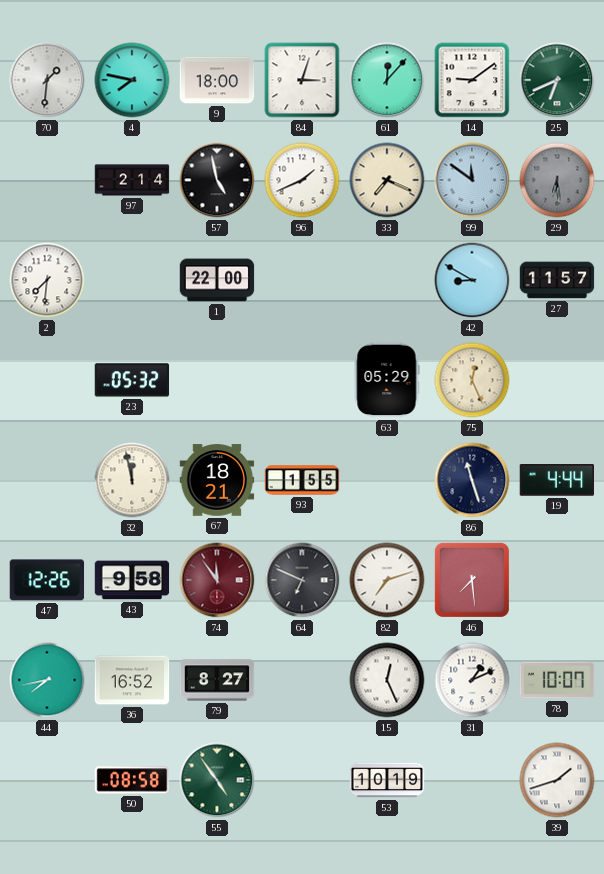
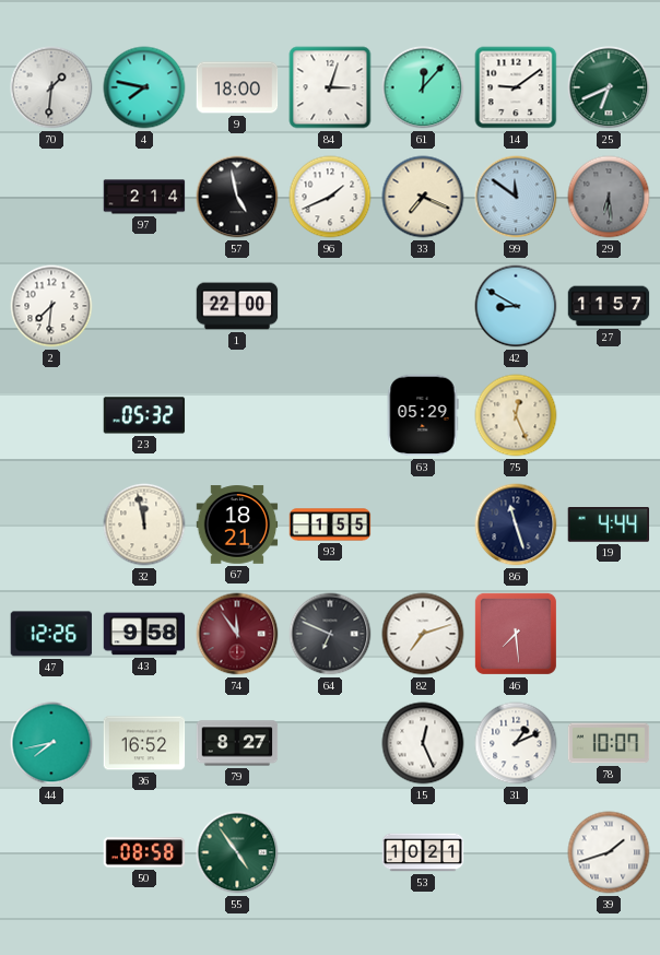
53: 10:19 -> 10:21 (423, 852)
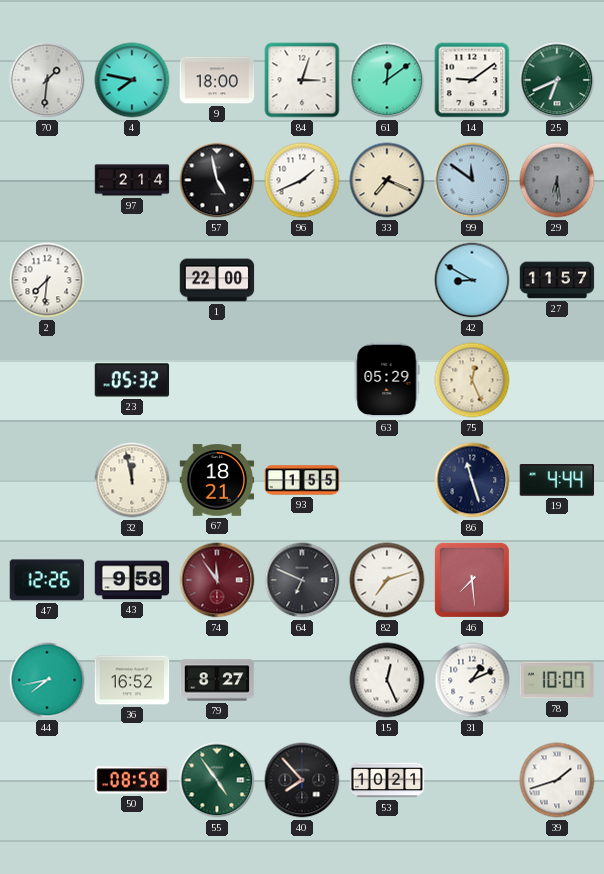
61: 12:07 -> 12:09 (387, 80)
40: none -> 7:53 (302, 780)
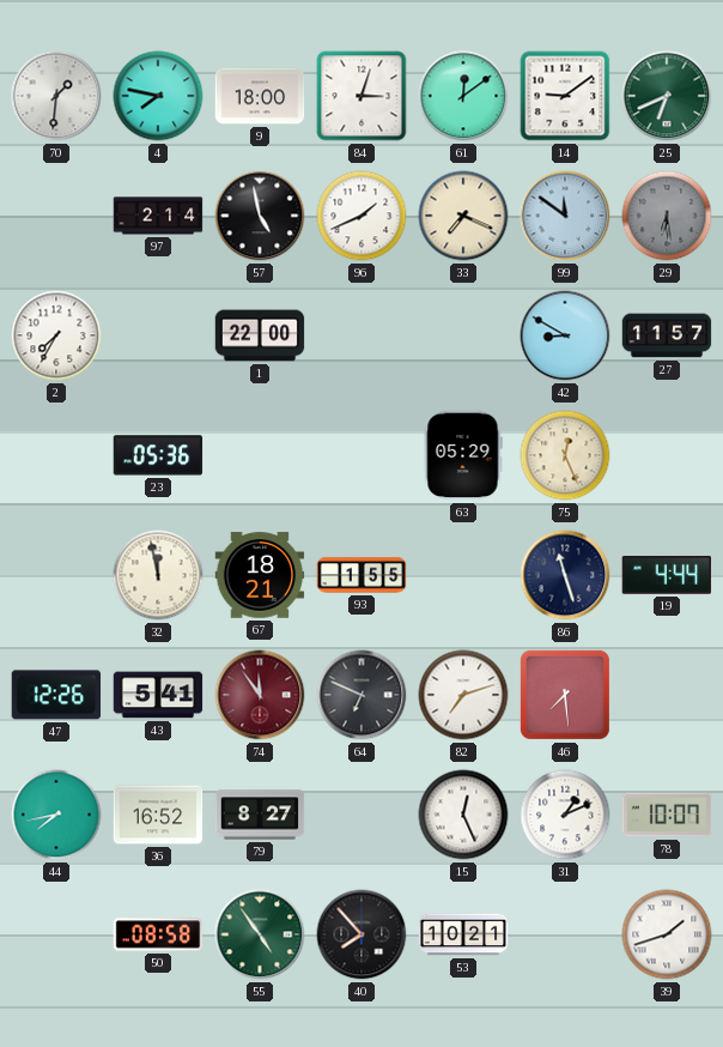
2: 7:31 -> 7:35 (56, 335)
23: 05:32 -> 05:36 (158, 455)
43: 9:58 -> 5:41 (158, 695)
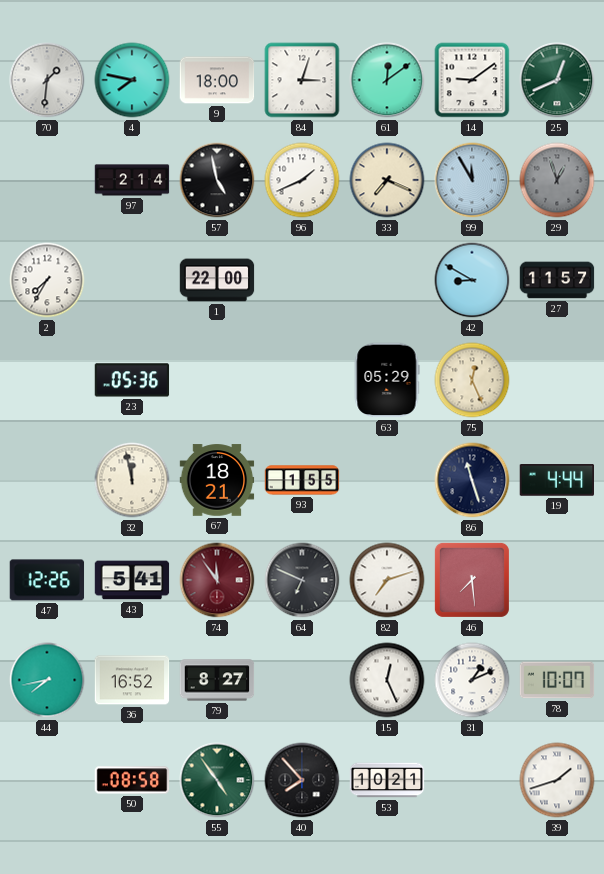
25: 6:41 -> 12:41 (557, 80)
99: 11:51 -> 11:55 (472, 180)
29: 6:29 -> 12:57 (557, 180)
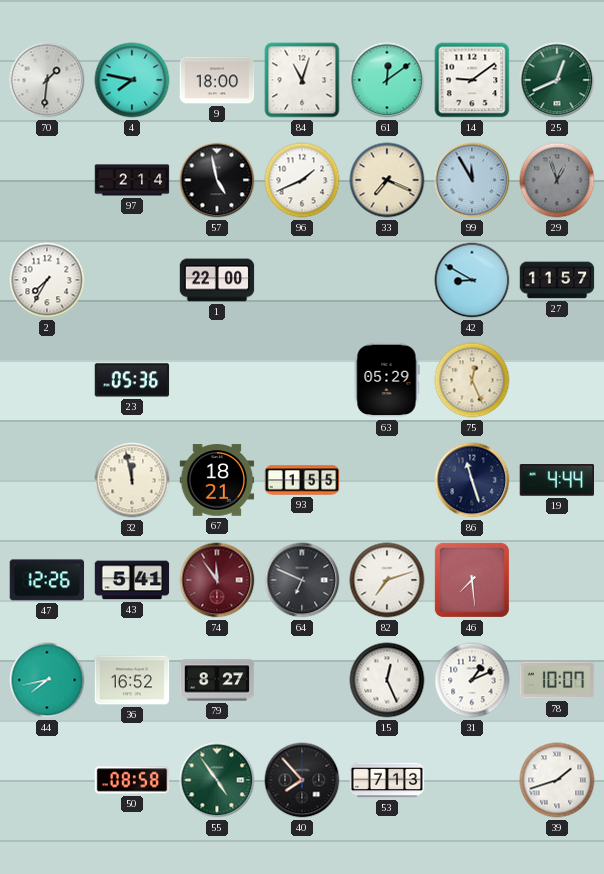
84: 3:03 -> 11:03 (302, 80)
53: 10:21 -> 7:13 (387, 780)
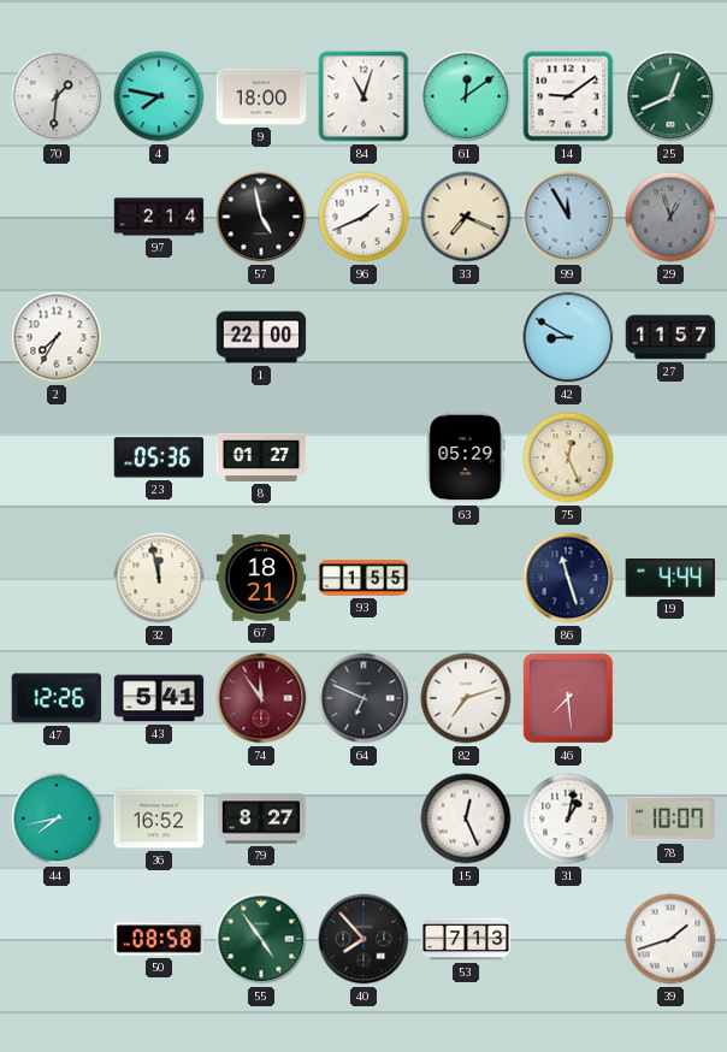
8: none -> 01:27 (261, 457)
31: 1:11 -> 1:02 (568, 818)
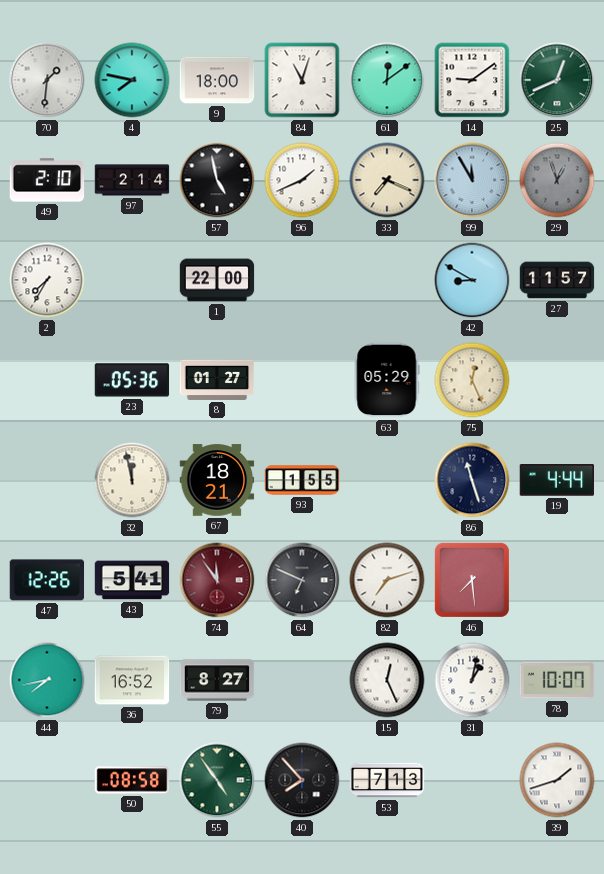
49: none -> 2:10 (47, 180)
